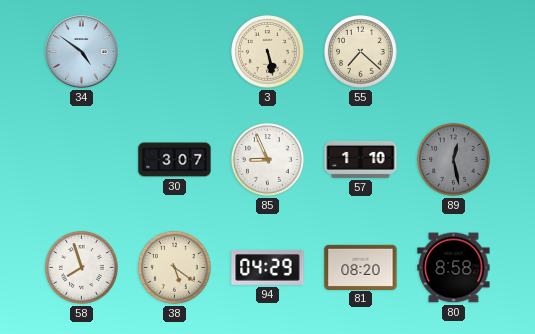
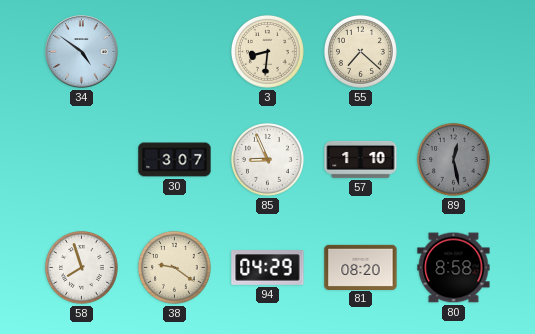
3: 5:28 -> 8:31 (267, 51)
38: 5:21 -> 9:21 (174, 267)
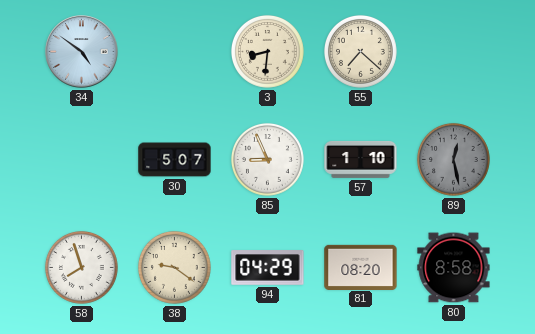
30: 3:07 -> 5:07 (175, 160)
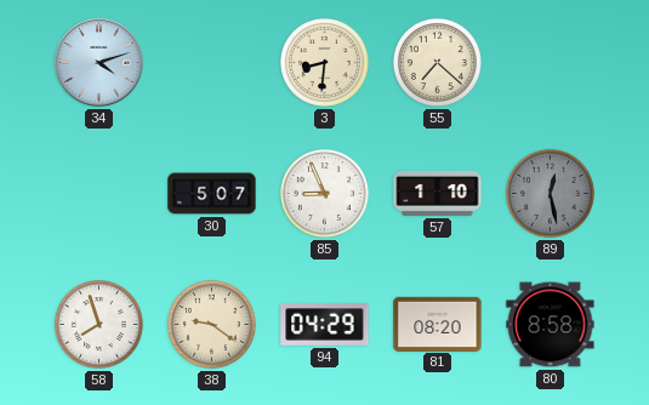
34: 4:51 -> 4:12 (99, 63)
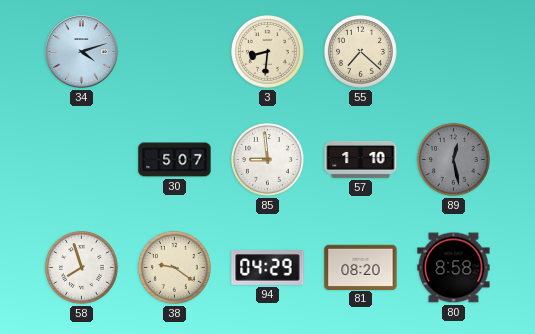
85: 8:56 -> 8:59 (267, 159)
